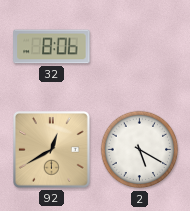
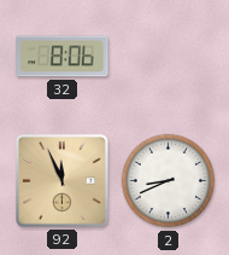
92: 12:40 -> 11:56 (63, 181)
2: 5:20 -> 8:41 (169, 181)
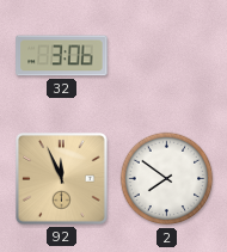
32: 8:06 -> 3:06 (62, 56)
2: 8:41 -> 7:51 (167, 179)
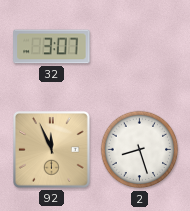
32: 3:06 -> 3:07 (52, 47)
2: 7:51 -> 8:27 (140, 150)
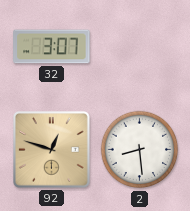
92: 11:56 -> 12:48 (52, 150)
2: 8:27 -> 8:29 (140, 150)
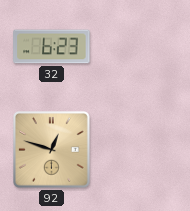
32: 3:07 -> 6:23 (52, 47)
2: 8:29 -> none (140, 150)
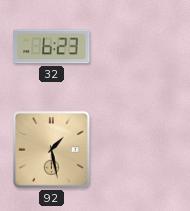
92: 12:48 -> 1:28 (52, 150)
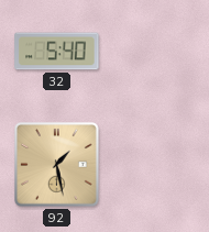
32: 6:23 -> 5:40 (57, 52)
